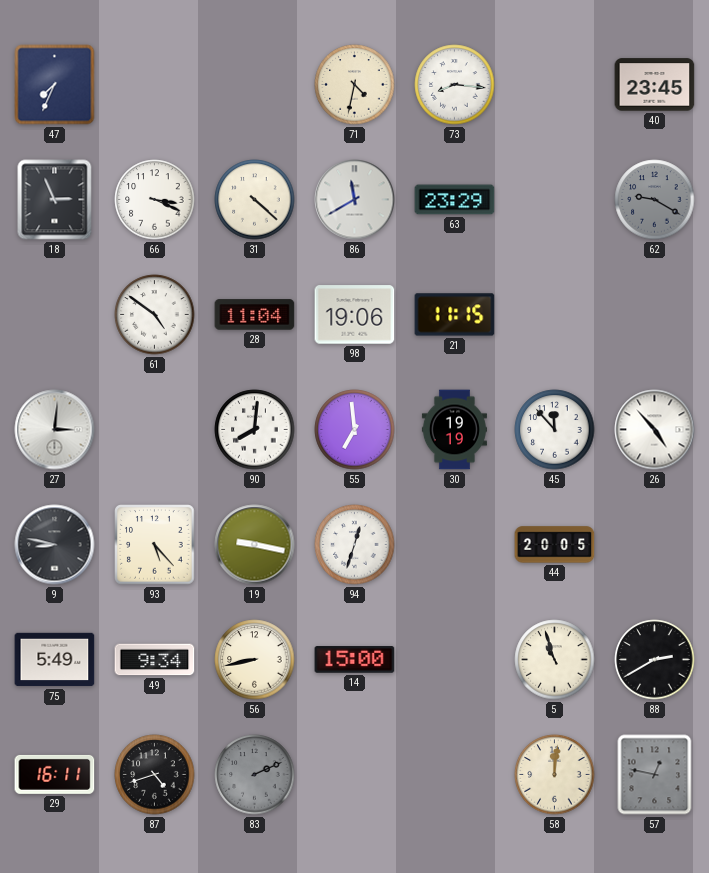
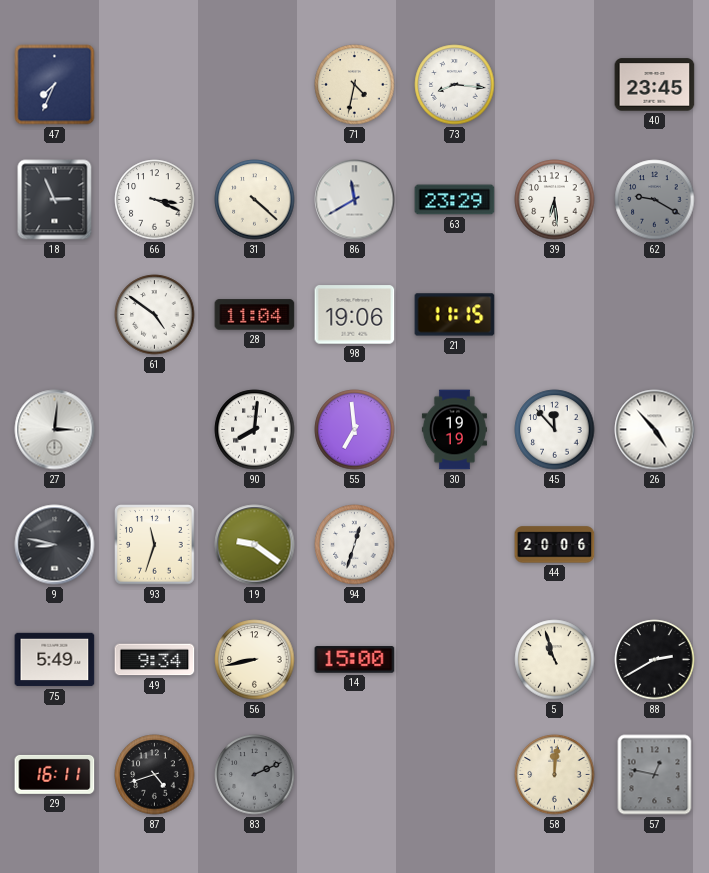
39: none -> 6:29 (555, 200)
93: 5:23 -> 11:33 (155, 545)
19: 9:17 -> 9:21 (255, 545)
44: 20:05 -> 20:06 (555, 545)
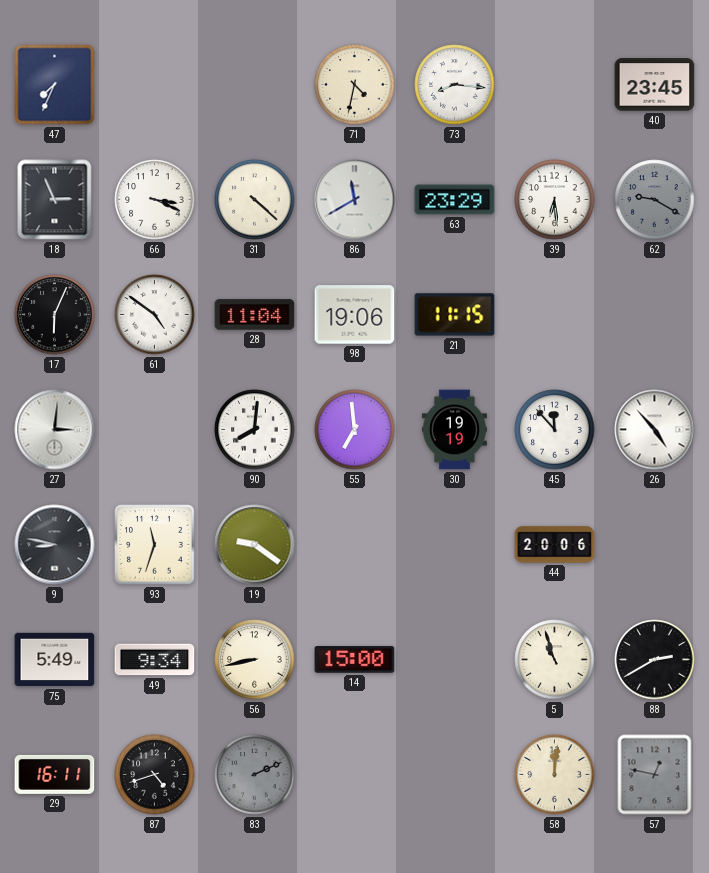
17: none -> 6:04 (55, 315)
94: 12:33 -> none (355, 545)
